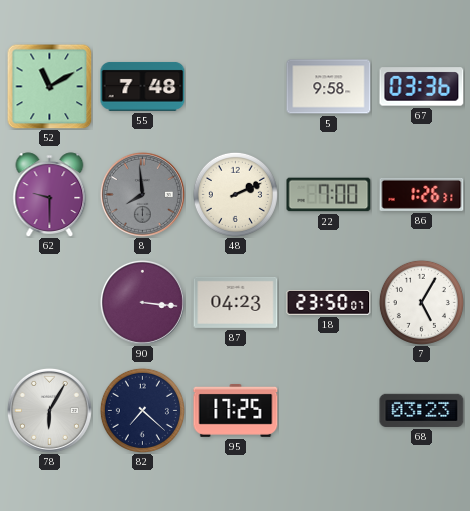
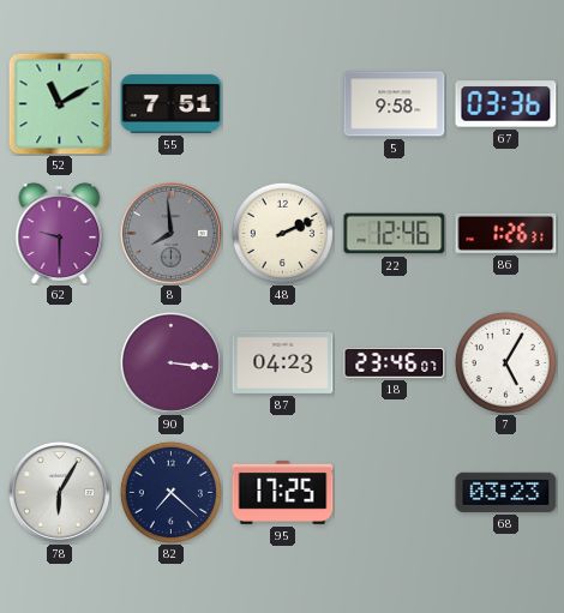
55: 7:48 -> 7:51 (172, 103)
22: 7:00 -> 12:46 (395, 234)
18: 23:50 -> 23:46 (395, 363)
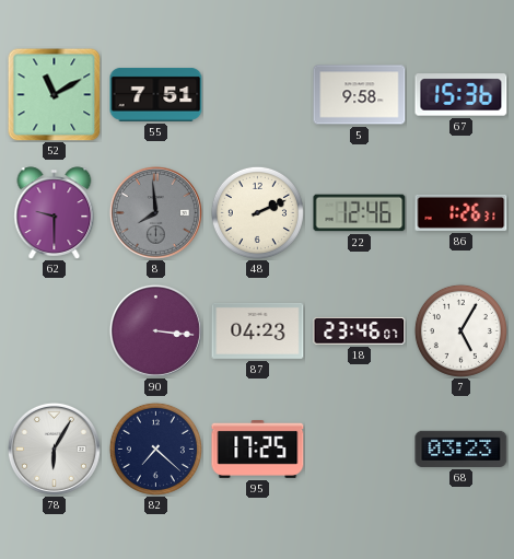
67: 03:36 -> 15:36 (462, 95)
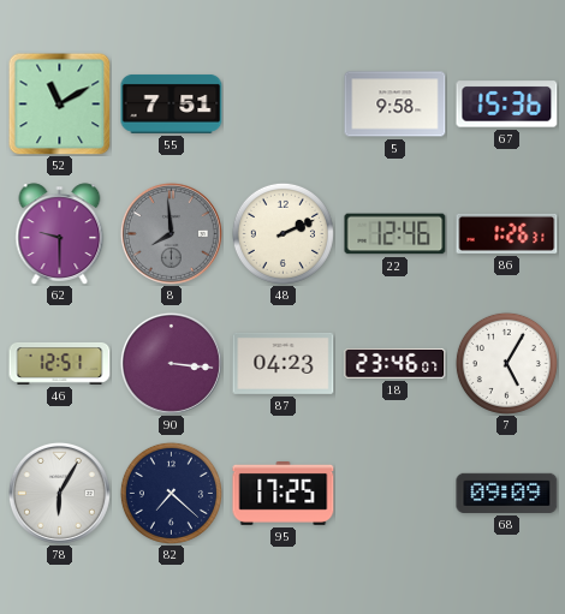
46: none -> 12:51 (60, 363)
68: 03:23 -> 09:09 (507, 493)
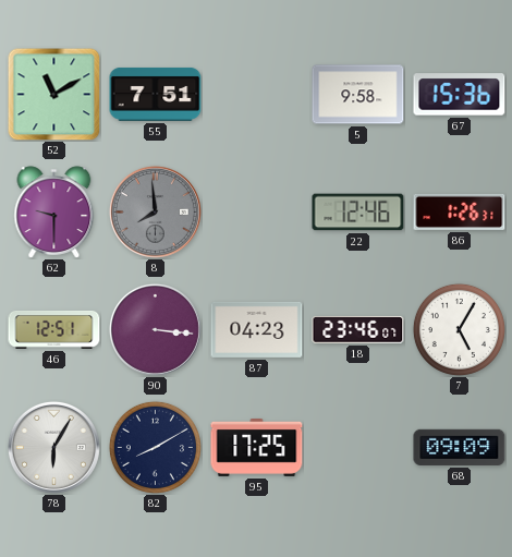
48: 2:11 -> none (282, 233)
82: 7:22 -> 8:10 (155, 447)
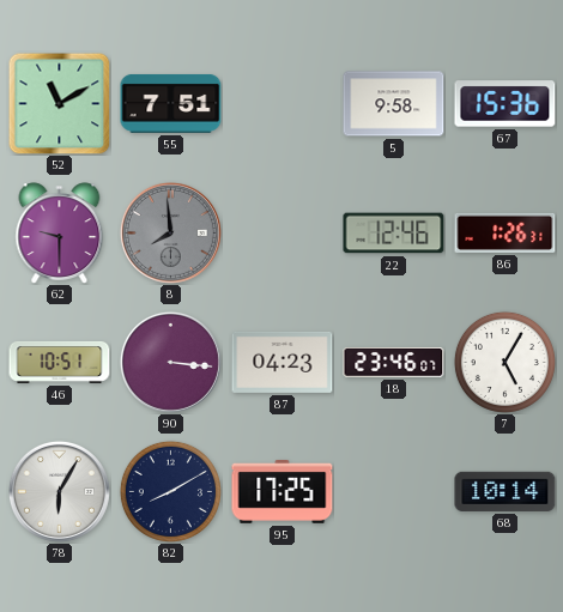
46: 12:51 -> 10:51 (60, 362)
68: 09:09 -> 10:14 (506, 491)
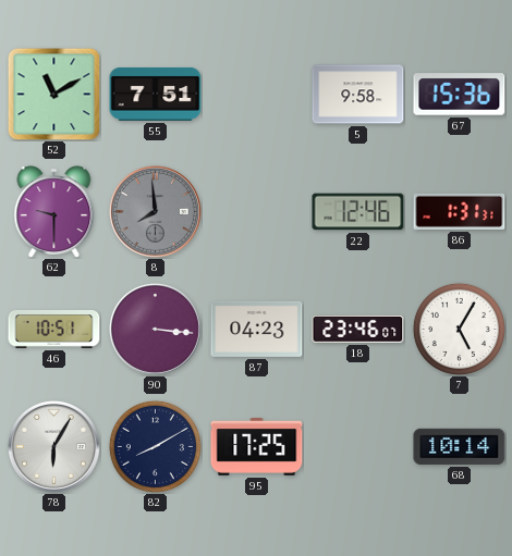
86: 1:26 -> 1:31 (460, 211)
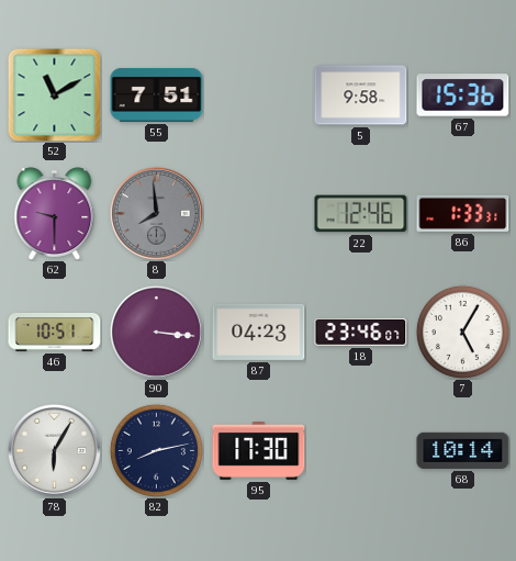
86: 1:31 -> 1:33 (463, 213)
82: 8:10 -> 8:13 (156, 450)
95: 17:25 -> 17:30 (259, 450)
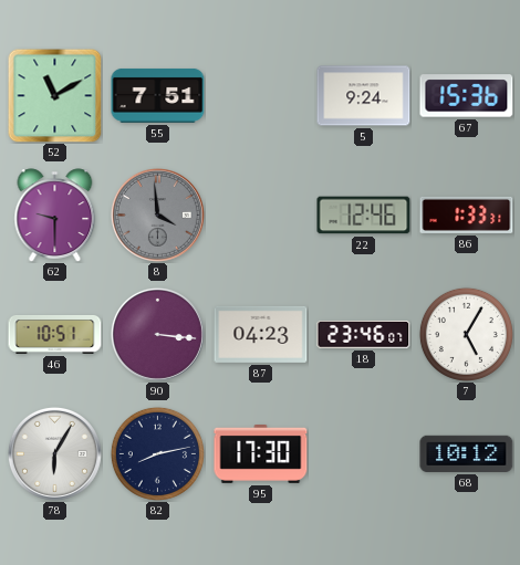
5: 9:58 -> 9:24 (364, 96)
8: 7:59 -> 3:59 (157, 215)
68: 10:14 -> 10:12 (467, 453)
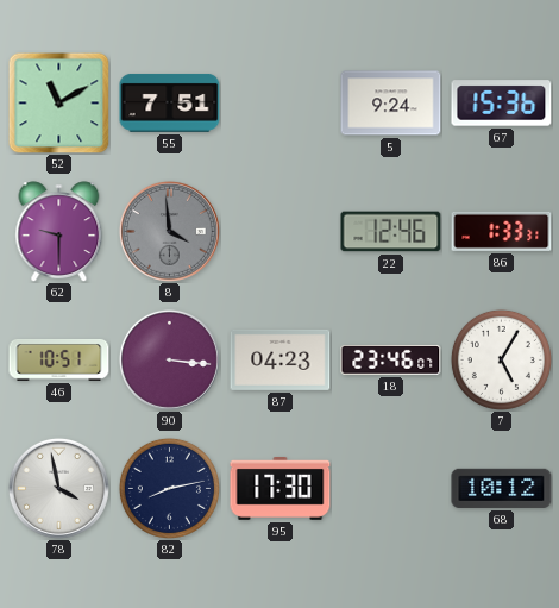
78: 6:05 -> 3:58 (58, 488)
